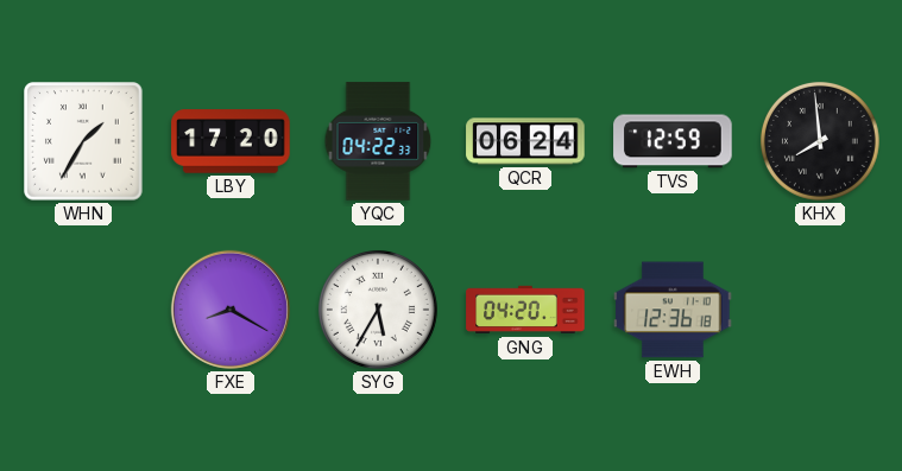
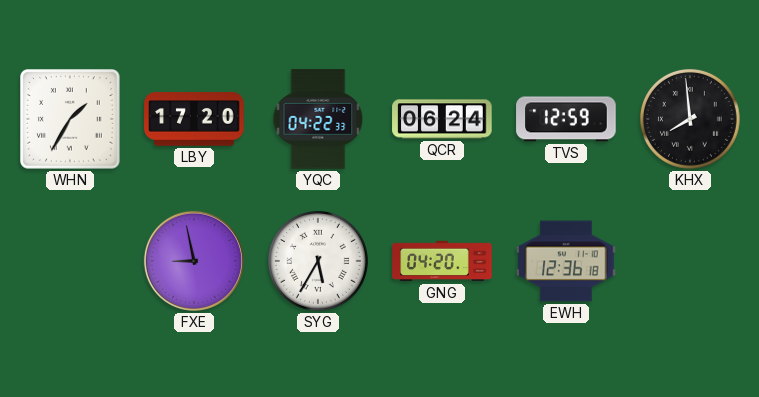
FXE: 8:20 -> 8:58 (194, 261)
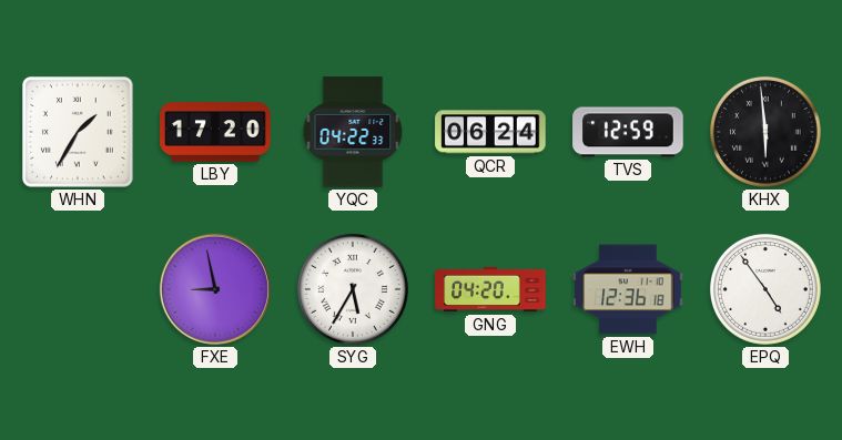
KHX: 7:59 -> 5:59 (765, 132)
EPQ: none -> 4:54 (765, 289)
